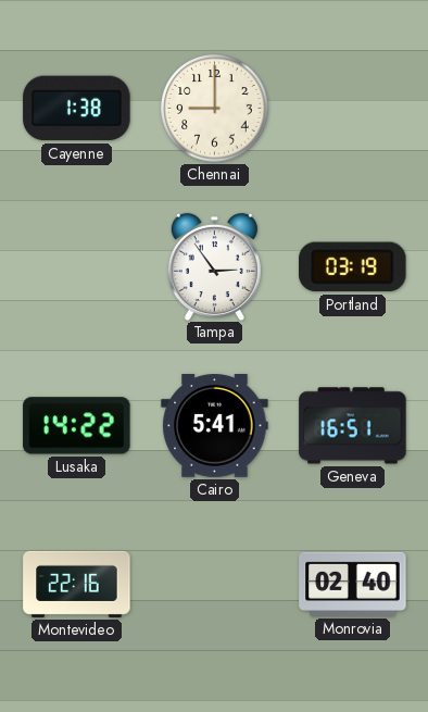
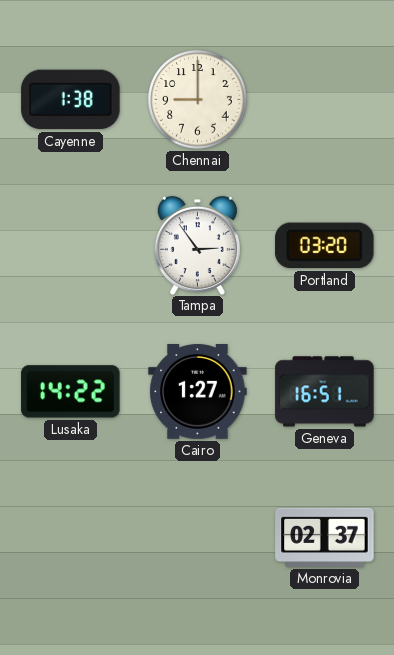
Portland: 03:19 -> 03:20 (325, 246)
Cairo: 5:41 -> 1:27 (198, 392)
Montevideo: 22:16 -> none (77, 584)
Monrovia: 02:40 -> 02:37 (325, 537)
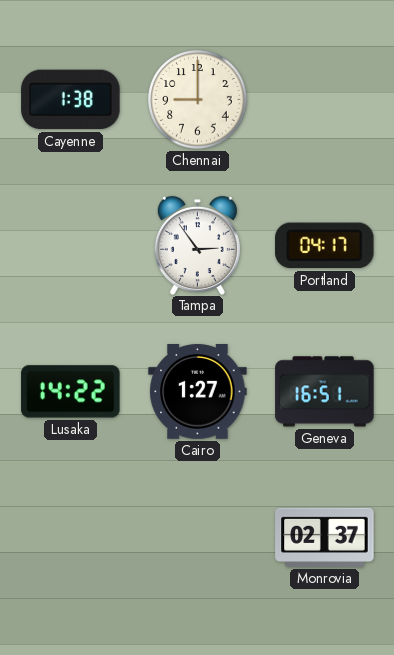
Portland: 03:20 -> 04:17 (325, 246)
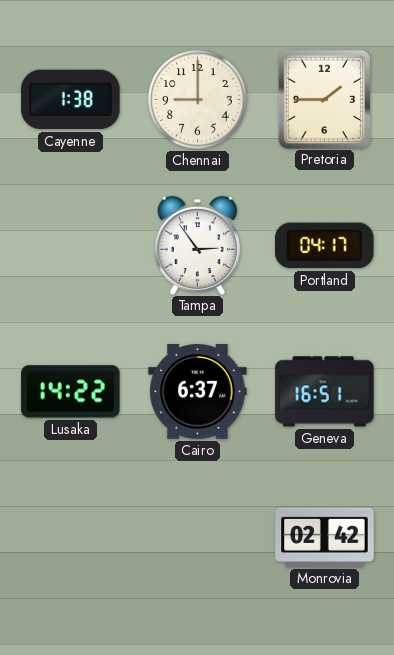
Pretoria: none -> 1:45 (324, 99)
Cairo: 1:27 -> 6:37 (198, 392)
Monrovia: 02:37 -> 02:42 (325, 537)
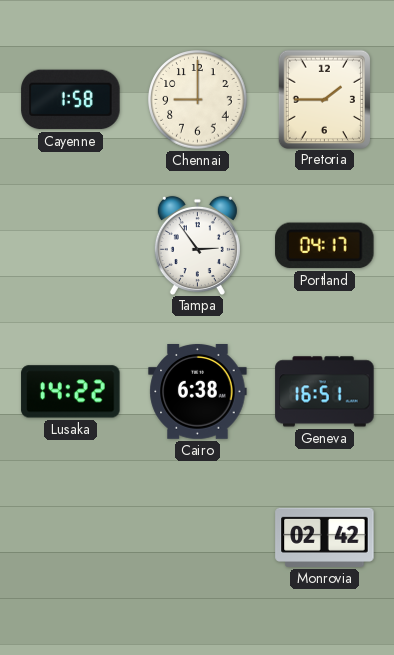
Cayenne: 1:38 -> 1:58 (71, 100)
Cairo: 6:37 -> 6:38 (198, 392)
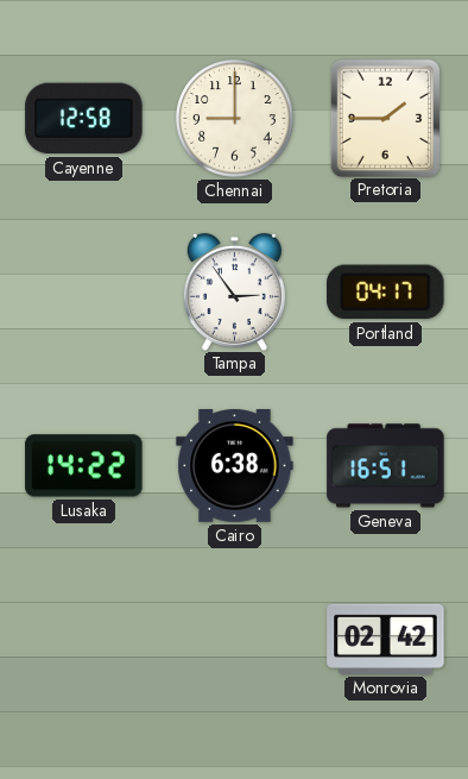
Cayenne: 1:58 -> 12:58 (84, 119)
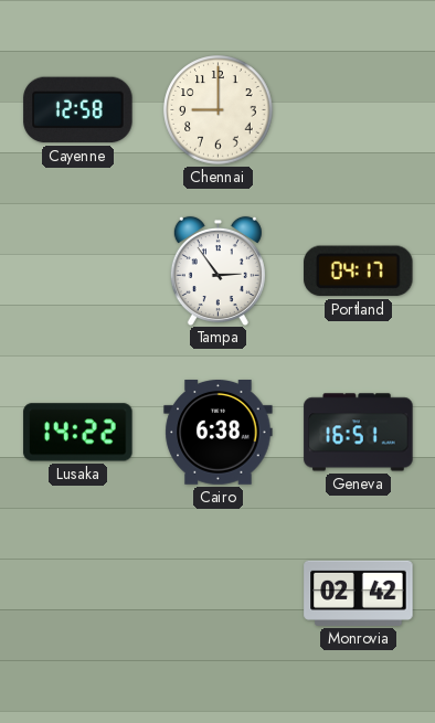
Pretoria: 1:45 -> none (385, 118)
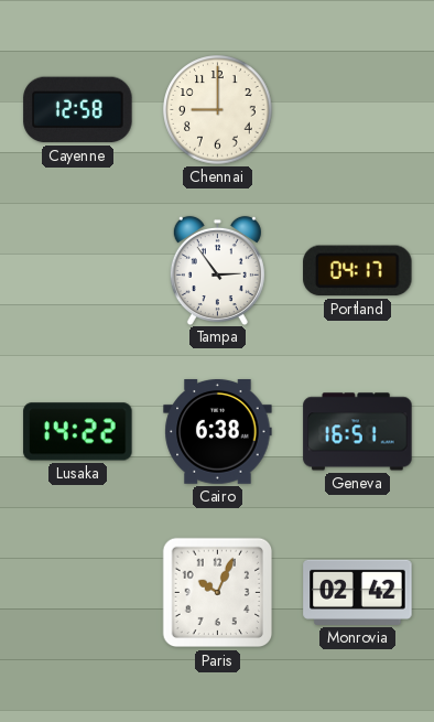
Paris: none -> 10:04 (218, 593)
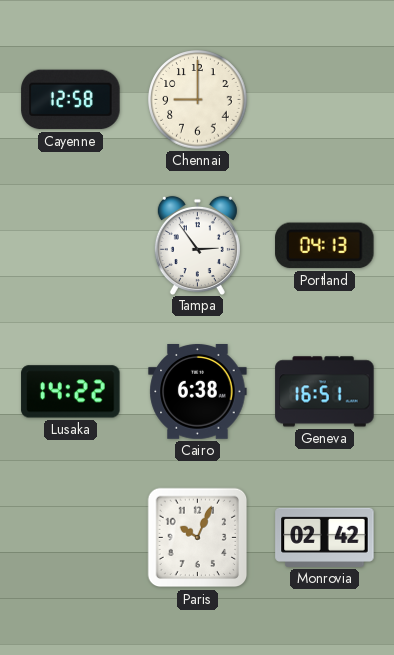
Portland: 04:17 -> 04:13 (325, 246)
